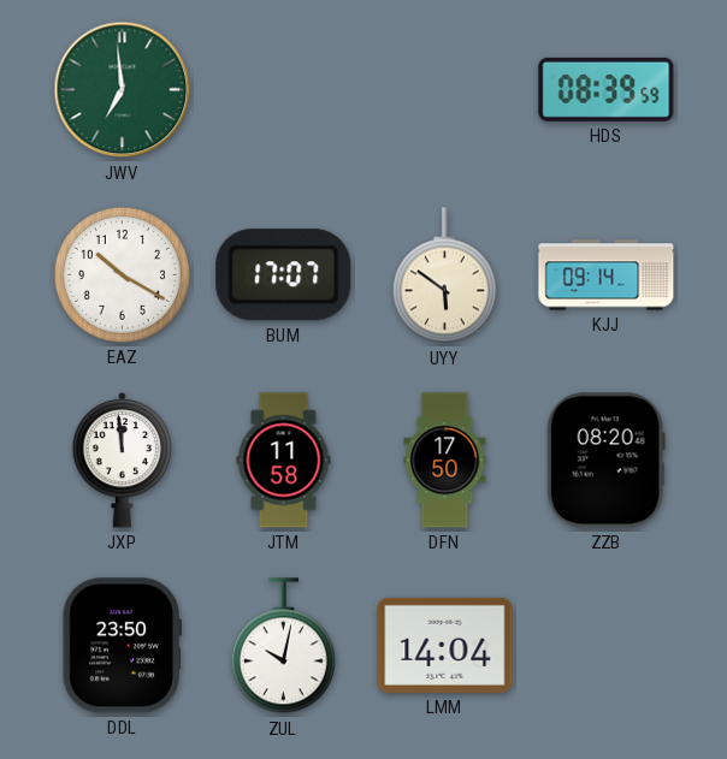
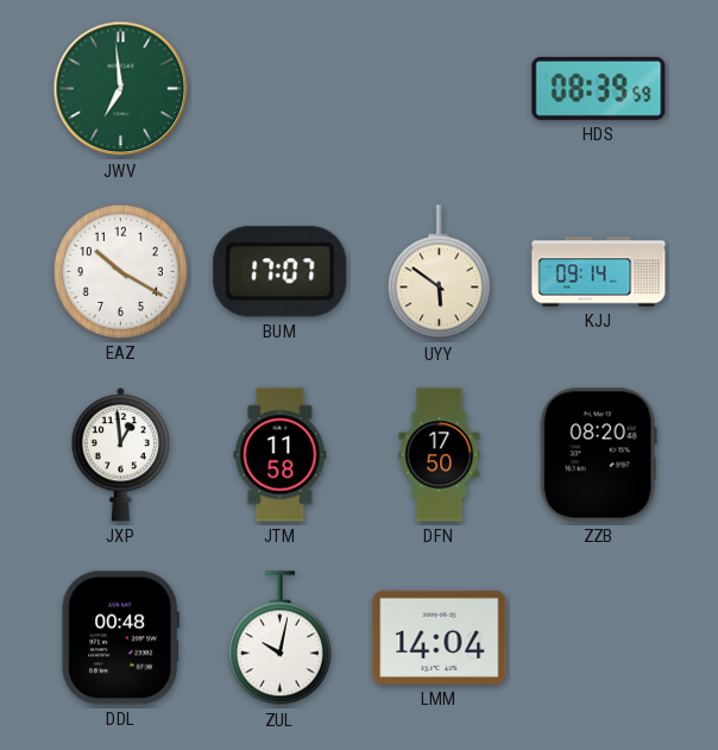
JXP: 11:59 -> 12:59 (121, 455)
DDL: 23:50 -> 00:48 (120, 638)
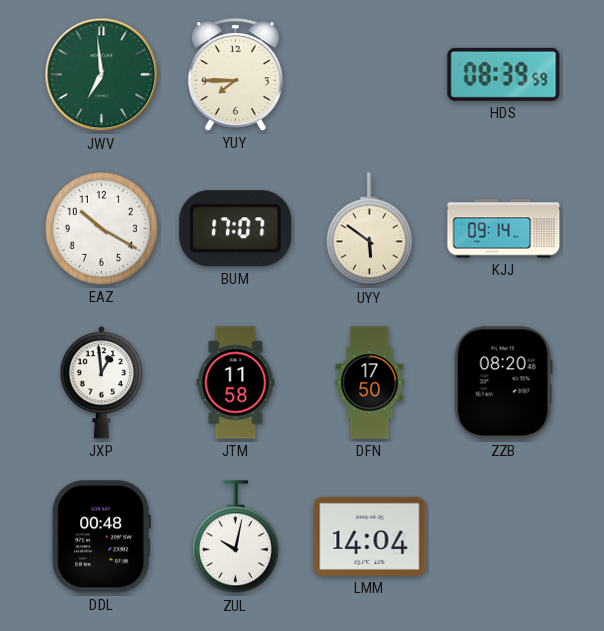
YUY: none -> 7:45 (235, 75)
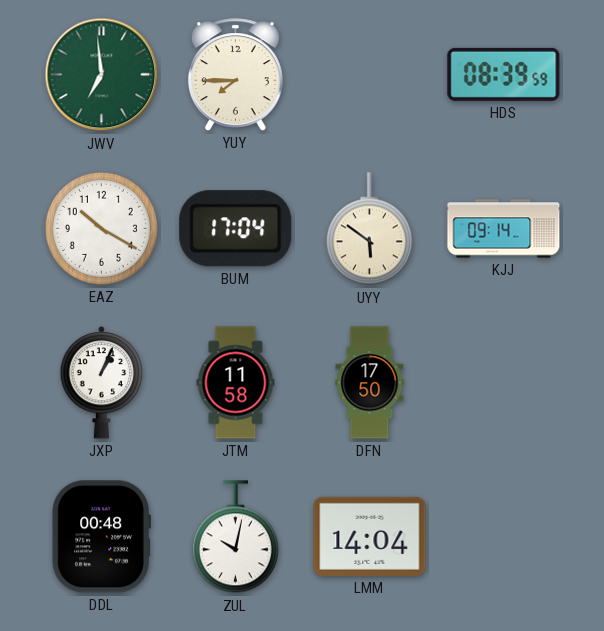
BUM: 17:07 -> 17:04 (236, 229)
JXP: 12:59 -> 1:04 (102, 383)
ZZB: 08:20 -> none (503, 383)
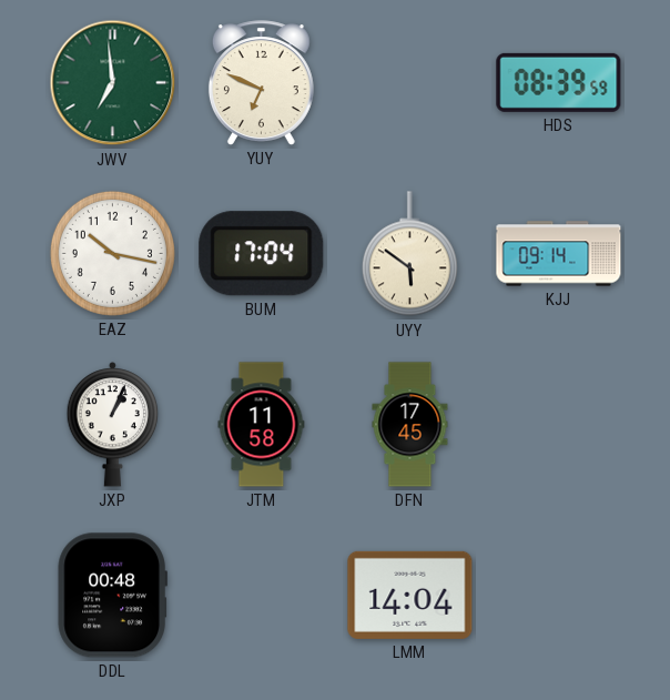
YUY: 7:45 -> 6:49 (261, 83)
EAZ: 10:20 -> 10:17 (112, 253)
DFN: 17:50 -> 17:45 (410, 425)
ZUL: 10:02 -> none (235, 537)
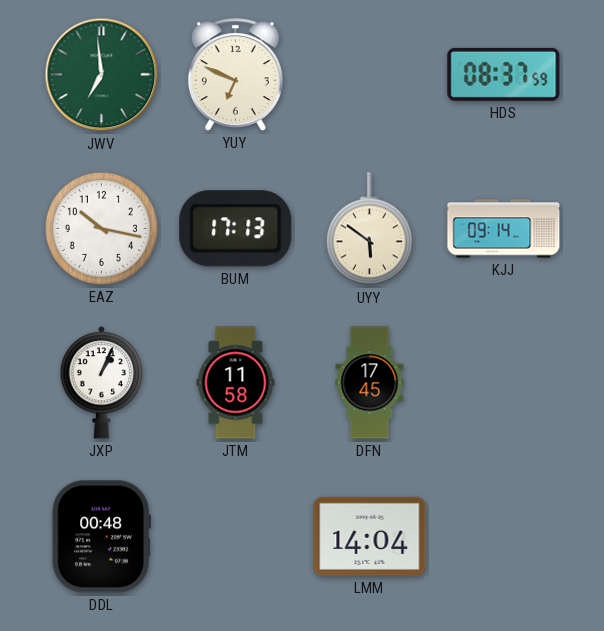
HDS: 08:39 -> 08:37 (504, 74)
BUM: 17:04 -> 17:13 (236, 229)
